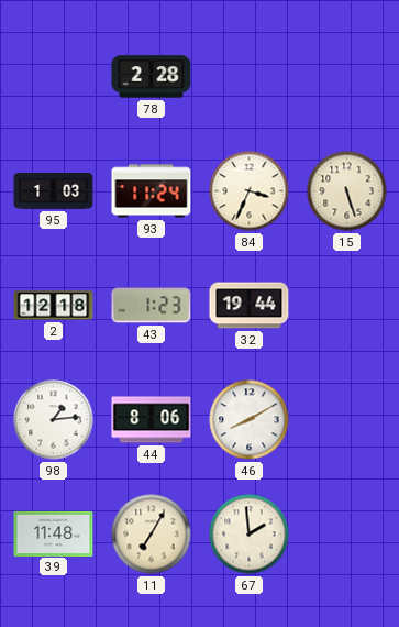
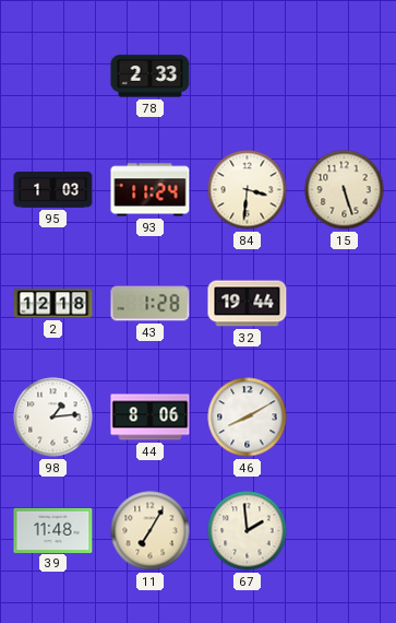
78: 2:28 -> 2:33 (151, 77)
84: 3:34 -> 3:31 (248, 190)
43: 1:23 -> 1:28 (151, 304)
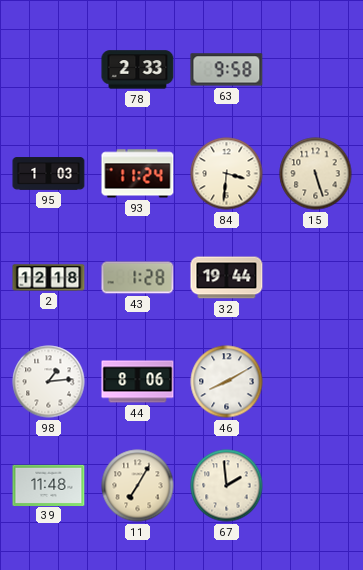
63: none -> 9:58 (227, 70)
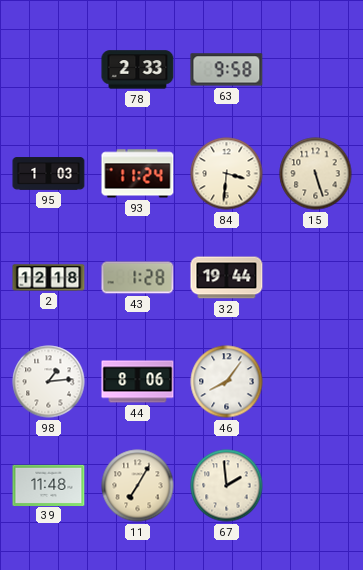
46: 8:10 -> 8:06 (227, 382)
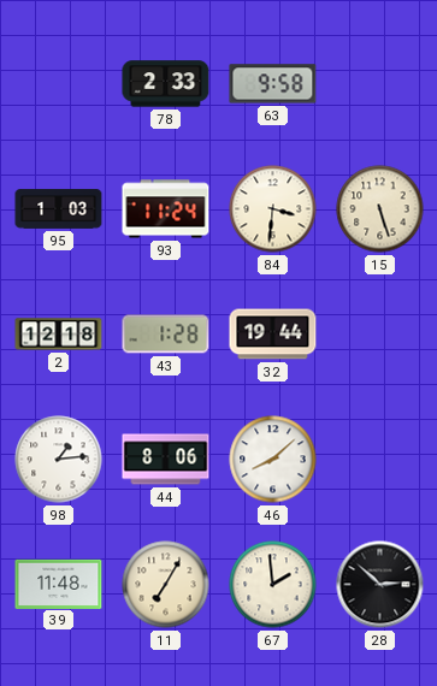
46: 8:06 -> 8:08 (273, 460)
28: none -> 2:52 (380, 585)
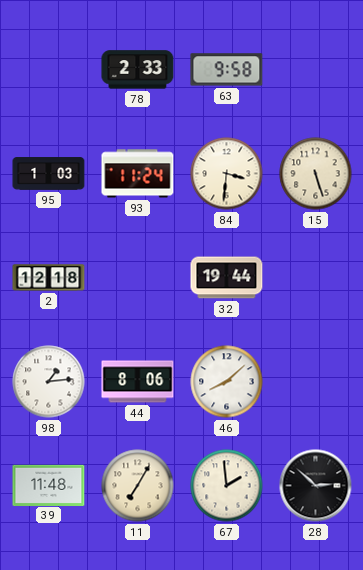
43: 1:28 -> none (166, 335)
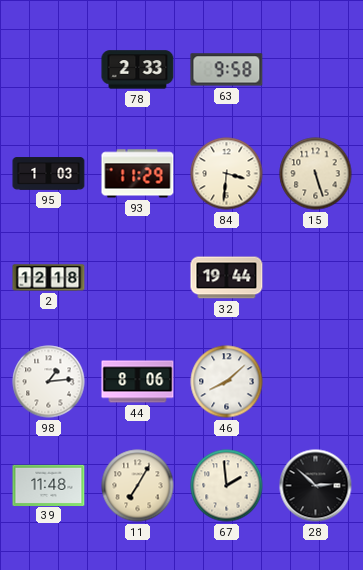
93: 11:24 -> 11:29 (138, 174)
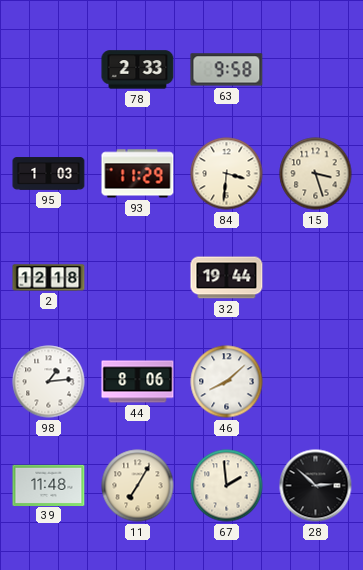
15: 5:27 -> 3:27 (316, 174)
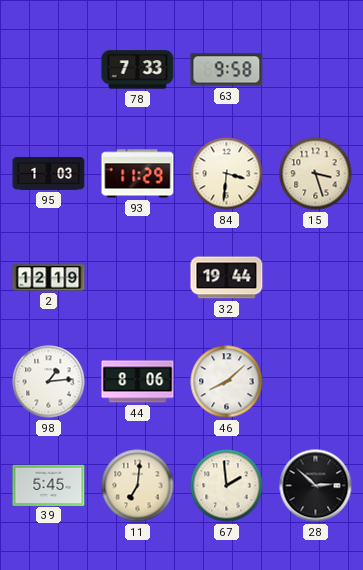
78: 2:33 -> 7:33 (138, 70)
2: 12:18 -> 12:19 (49, 278)
39: 11:48 -> 5:45 (49, 485)
11: 7:05 -> 7:01 (138, 486)
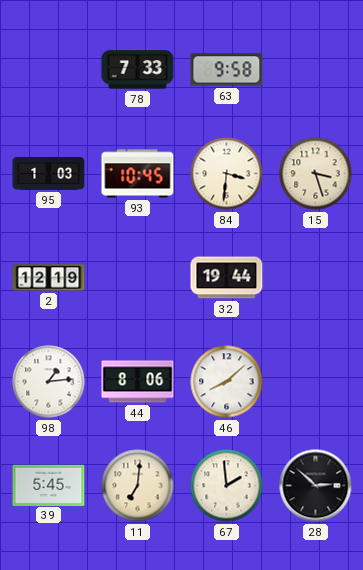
93: 11:29 -> 10:45 (138, 174)
